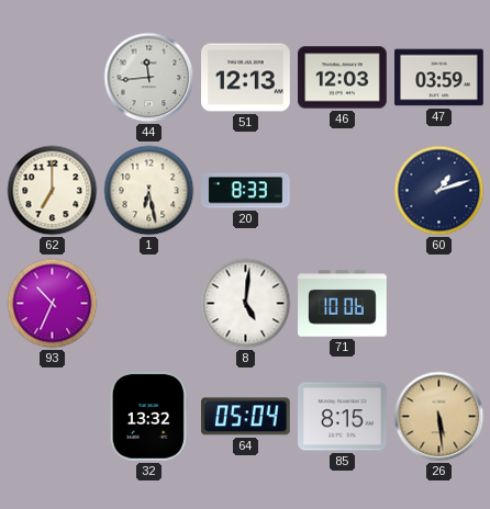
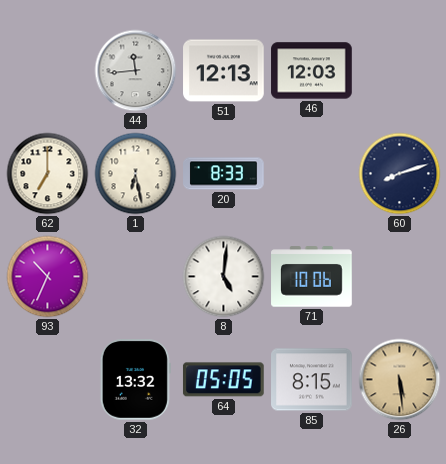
47: 03:59 -> none (439, 78)
60: 1:12 -> 8:12 (400, 174)
64: 05:04 -> 05:05 (223, 380)
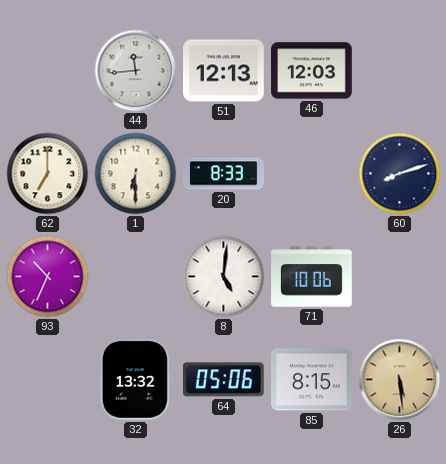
1: 6:28 -> 6:30 (136, 174)
64: 05:05 -> 05:06 (223, 380)
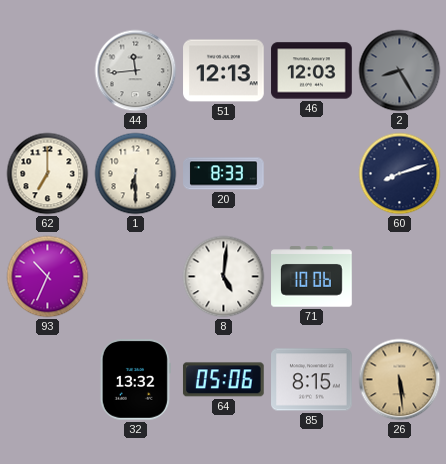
2: none -> 8:25 (400, 71)
